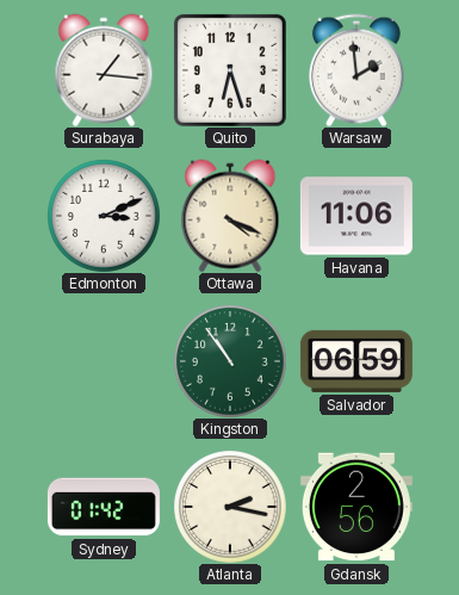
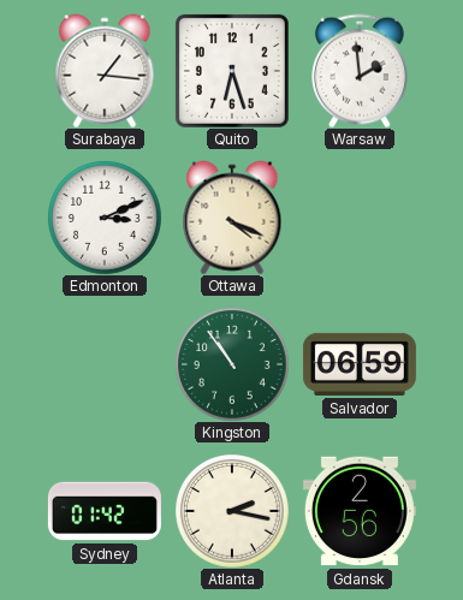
Havana: 11:06 -> none (356, 216)
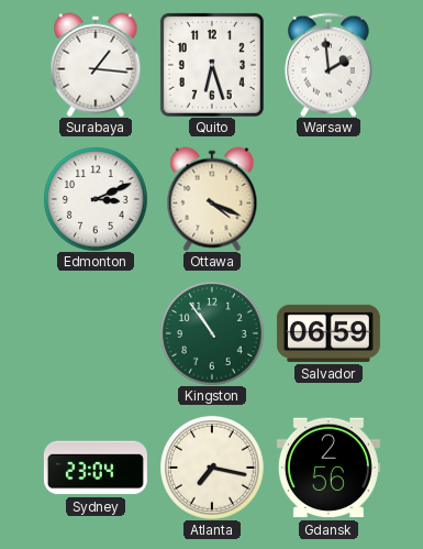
Sydney: 01:42 -> 23:04 (96, 468)
Atlanta: 2:17 -> 7:17 (212, 468)
